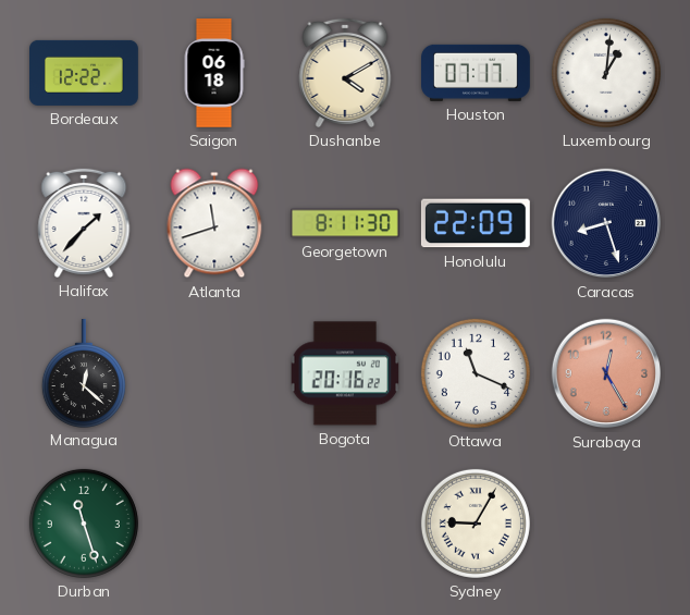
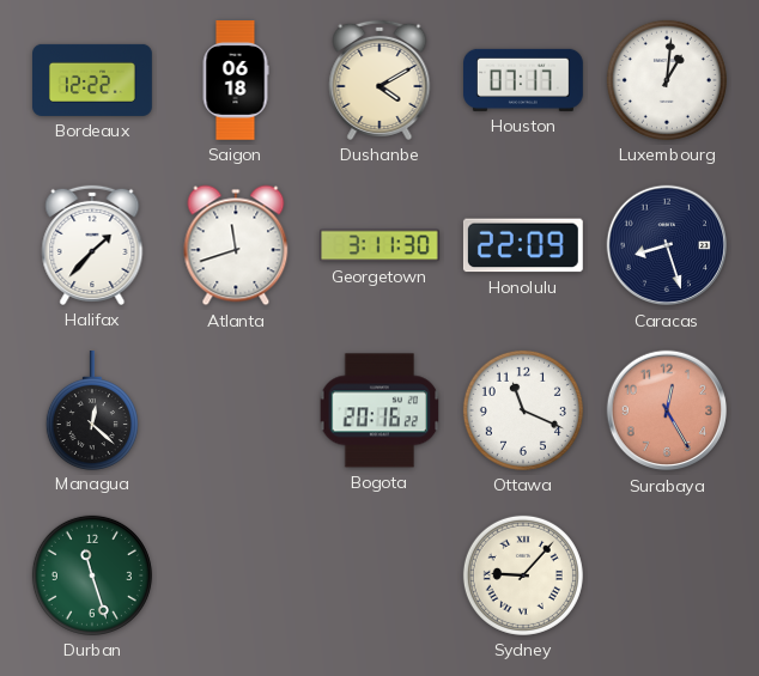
Georgetown: 8:11 -> 3:11 (381, 245)
Sydney: 9:05 -> 9:07 (523, 575)
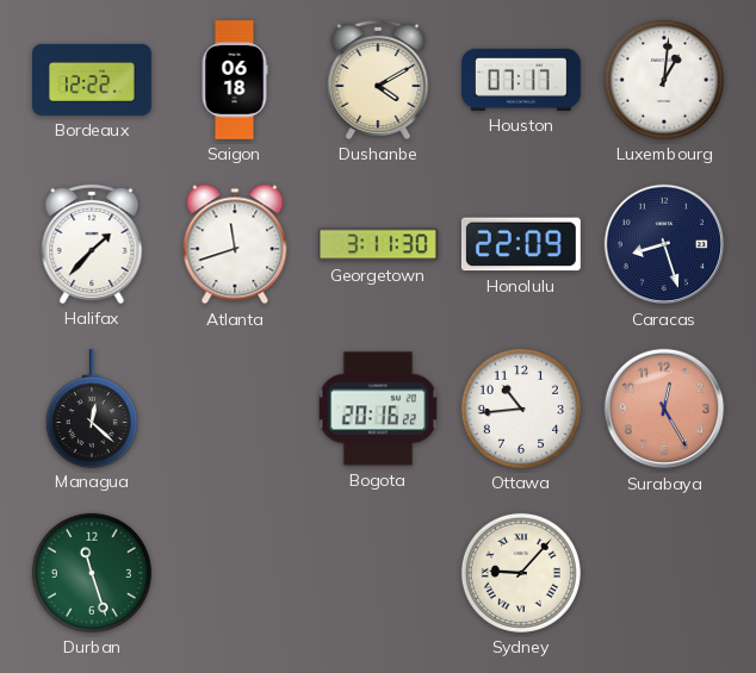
Ottawa: 11:19 -> 10:44 (521, 409)
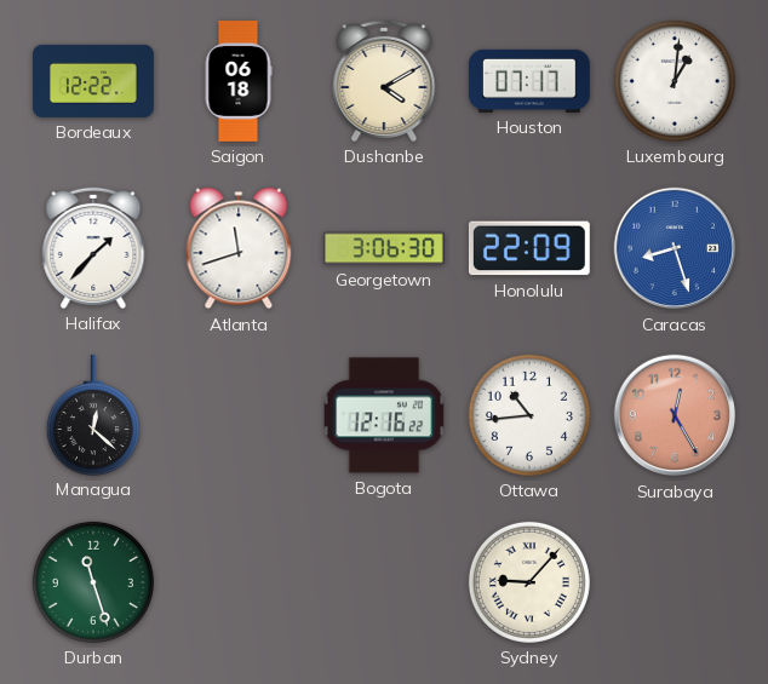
Georgetown: 3:11 -> 3:06 (385, 248)
Caracas dial: navy -> blue (675, 248)
Bogota: 20:16 -> 12:16 (384, 415)
